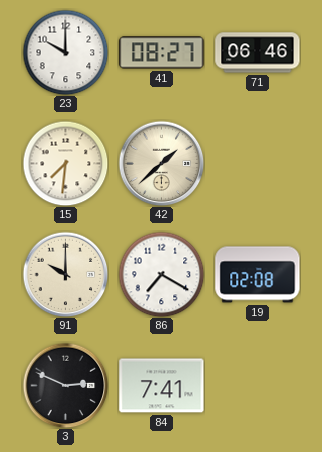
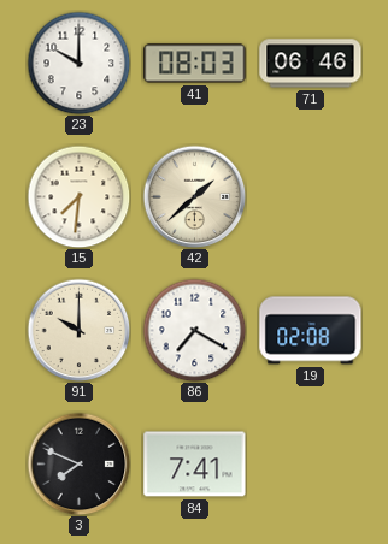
41: 08:27 -> 08:03 (195, 64)
3: 2:49 -> 7:49 (78, 463)
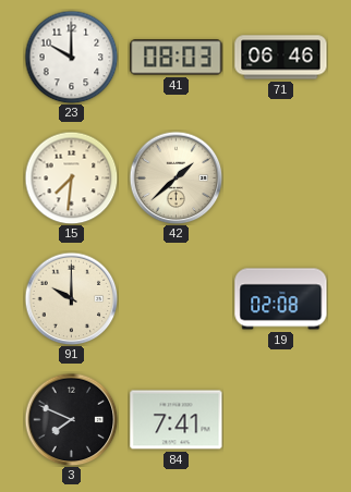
86: 7:20 -> none (194, 330)
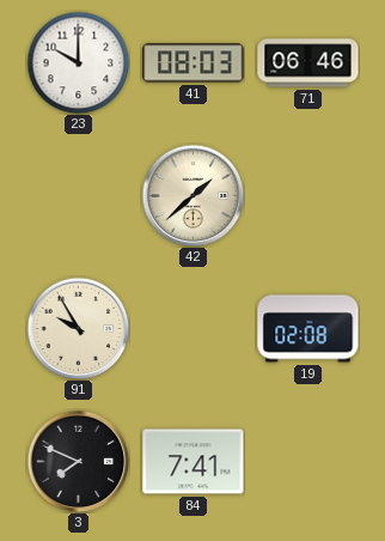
15: 7:31 -> none (71, 177)
91: 10:00 -> 9:55 (78, 328)
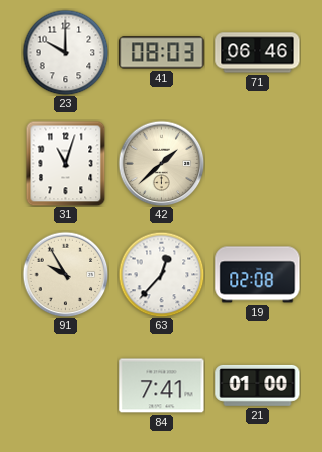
31: none -> 11:03 (66, 163)
63: none -> 12:37 (161, 274)
3: 7:49 -> none (78, 461)
21: none -> 01:00 (258, 385)
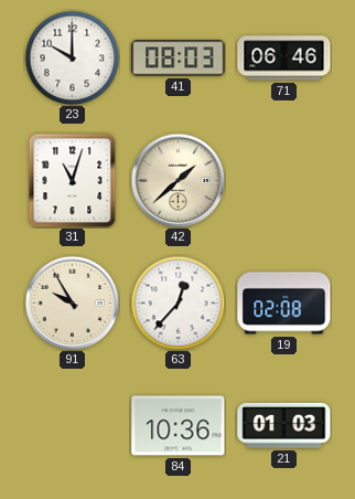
84: 7:41 -> 10:36 (179, 426)
21: 01:00 -> 01:03 (284, 425)
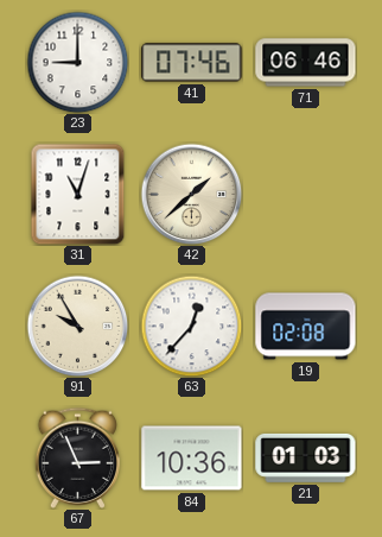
23: 10:00 -> 9:00 (77, 62)
41: 08:03 -> 07:46 (192, 63)
67: none -> 2:56 (77, 457)
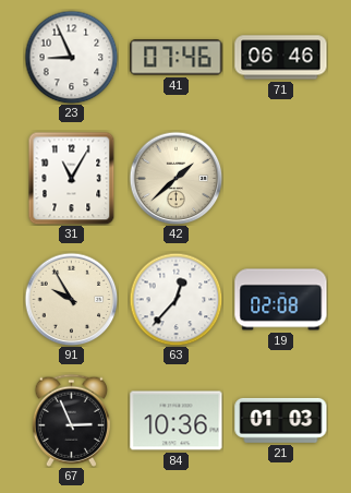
23: 9:00 -> 8:56 (71, 57)
31: 11:03 -> 11:05 (72, 178)
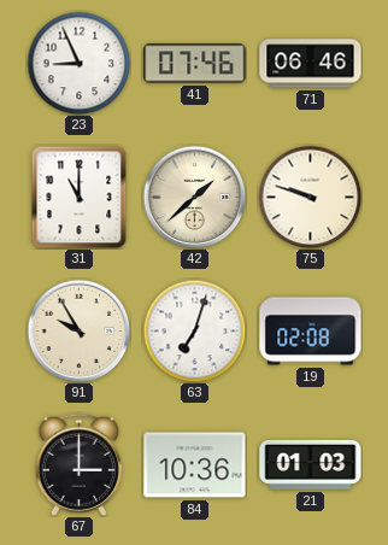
31: 11:05 -> 11:00 (80, 197)
75: none -> 9:48 (310, 197)
63: 12:37 -> 7:03 (194, 330)
67: 2:56 -> 3:00 (78, 464)
